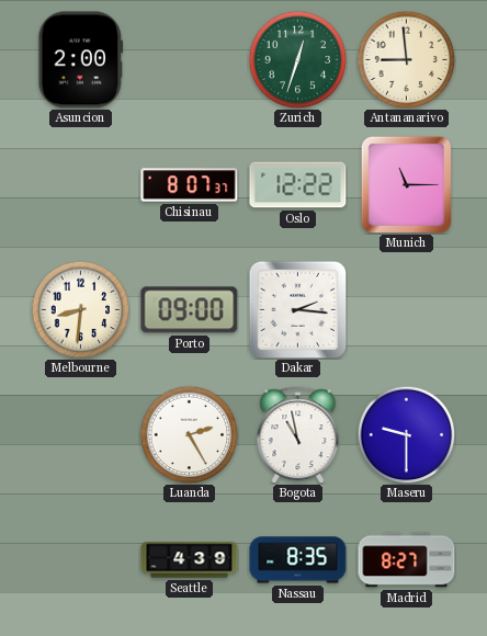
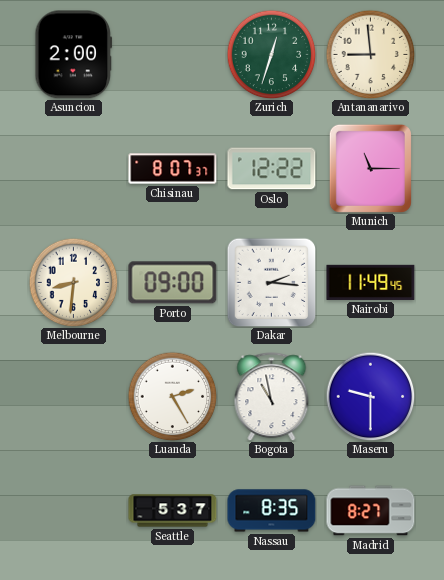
Nairobi: none -> 11:49 (371, 282)
Seattle: 4:39 -> 5:37 (173, 511)
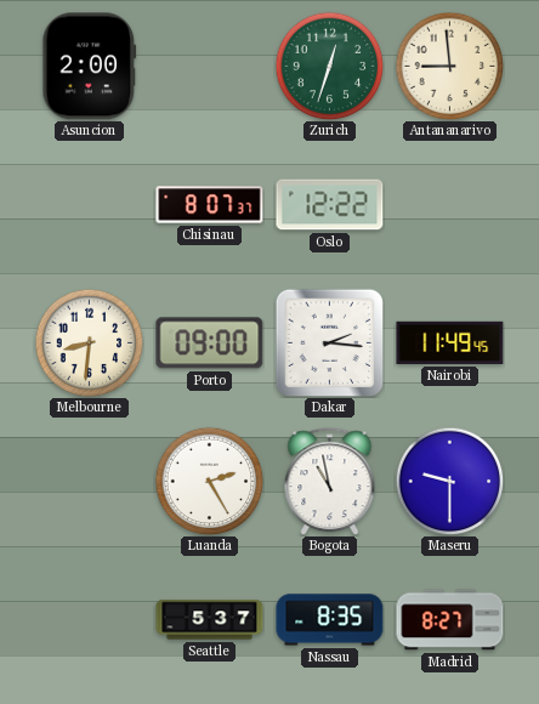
Munich: 11:15 -> none (370, 168)
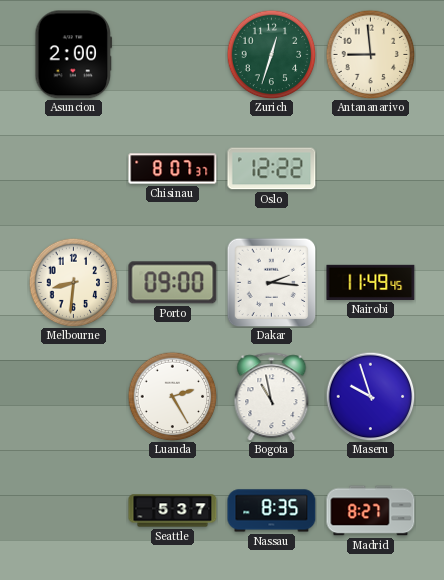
Maseru: 9:30 -> 9:57 (370, 396)
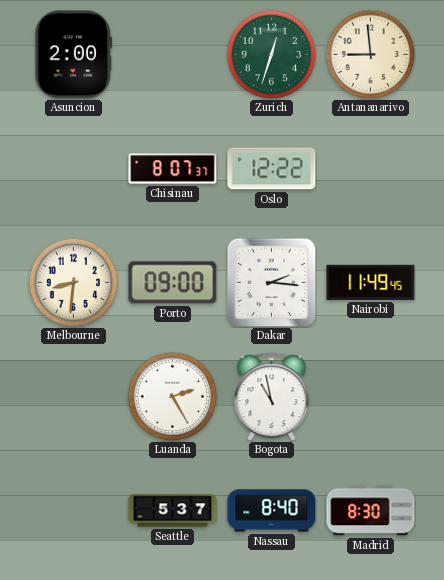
Maseru: 9:57 -> none (370, 396)
Nassau: 8:35 -> 8:40 (272, 511)
Madrid: 8:27 -> 8:30 (371, 511)
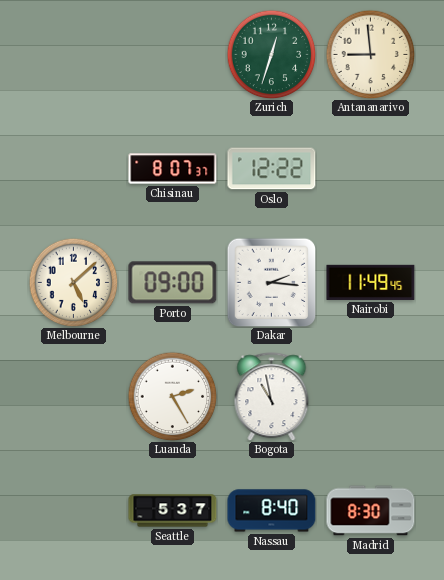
Asuncion: 2:00 -> none (74, 55)
Melbourne: 8:31 -> 5:08 (73, 282)
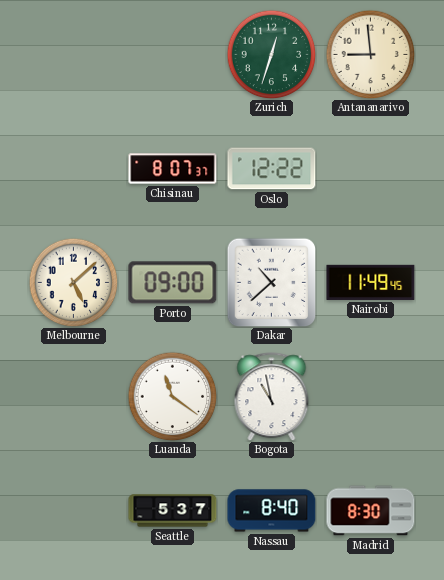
Dakar: 2:16 -> 10:38 (271, 282)
Luanda: 2:25 -> 11:21 (172, 396)
